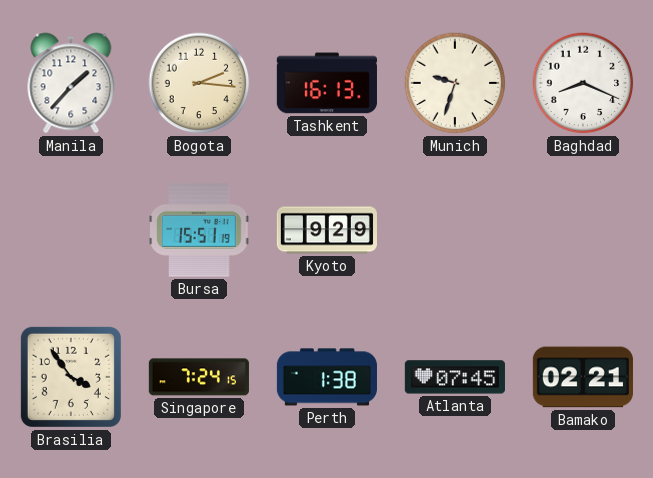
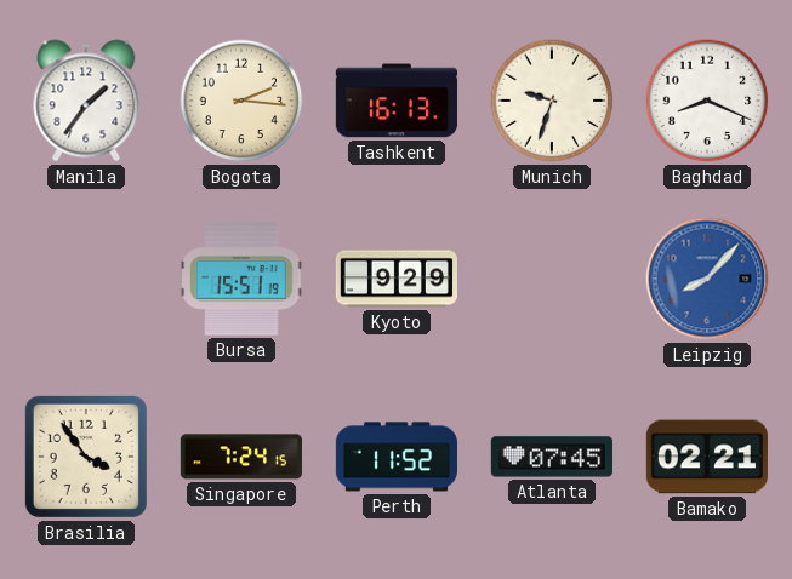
Manila: 1:37 -> 1:36 (86, 101)
Leipzig: none -> 8:07 (707, 279)
Perth: 1:38 -> 11:52 (397, 457)
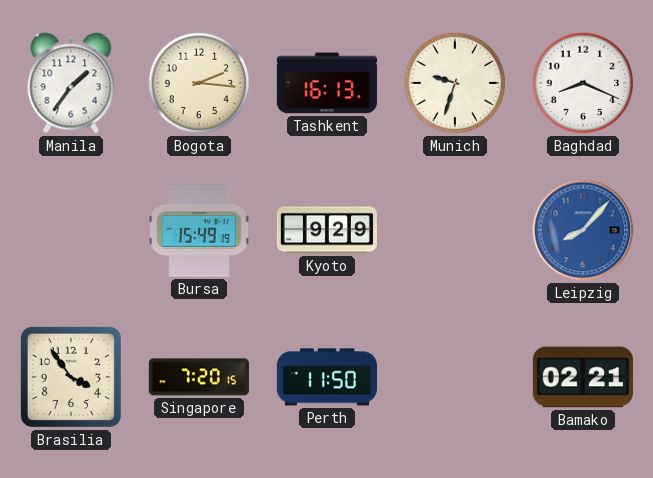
Bursa: 15:51 -> 15:49 (199, 231)
Singapore: 7:24 -> 7:20 (199, 377)
Perth: 11:52 -> 11:50 (327, 377)
Atlanta: 07:45 -> none (552, 457)
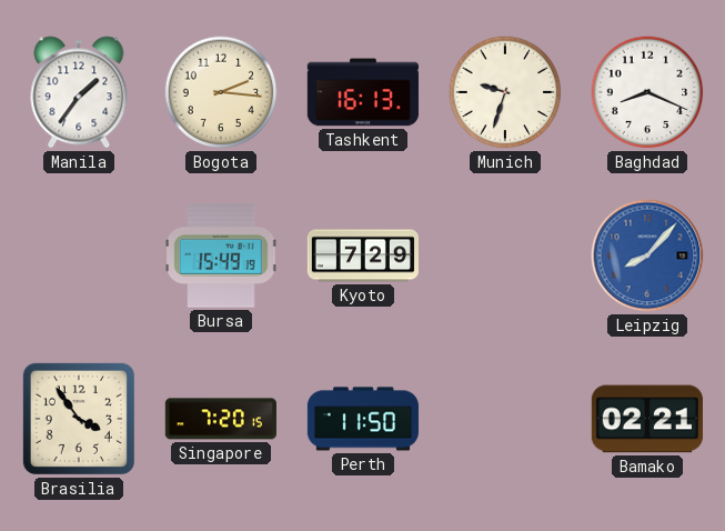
Kyoto: 9:29 -> 7:29 (363, 256)
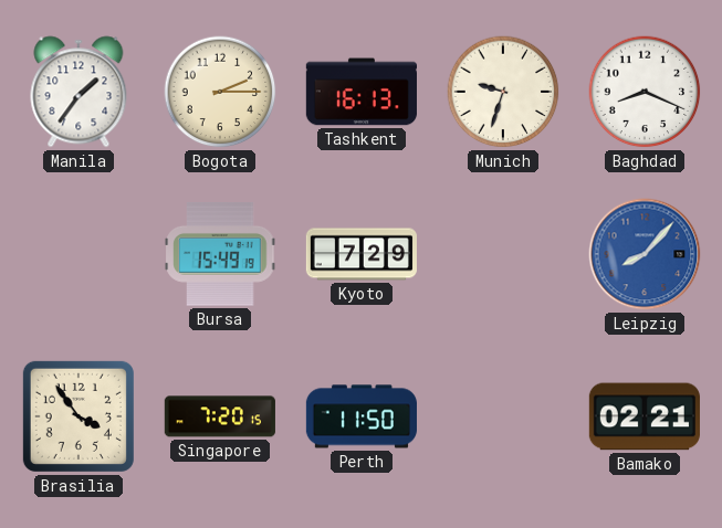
Bogota: 2:16 -> 2:15 (220, 92)
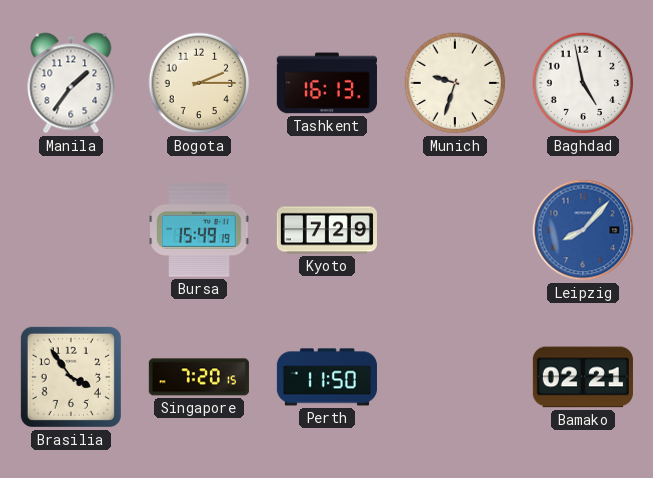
Baghdad: 8:19 -> 4:58 (583, 83)
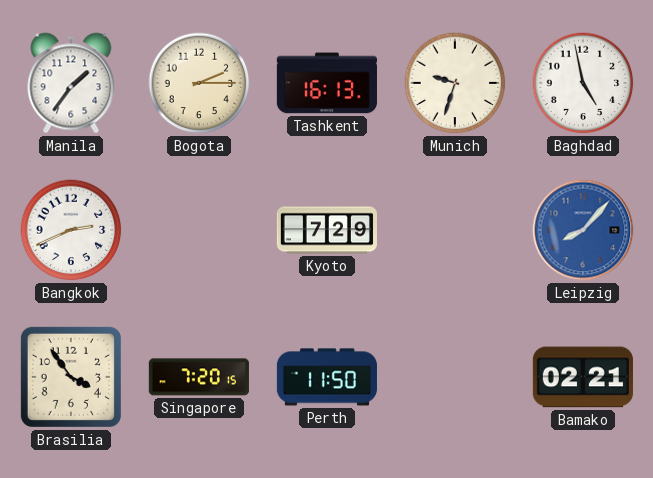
Bangkok: none -> 2:41 (71, 230)
Bursa: 15:49 -> none (199, 231)
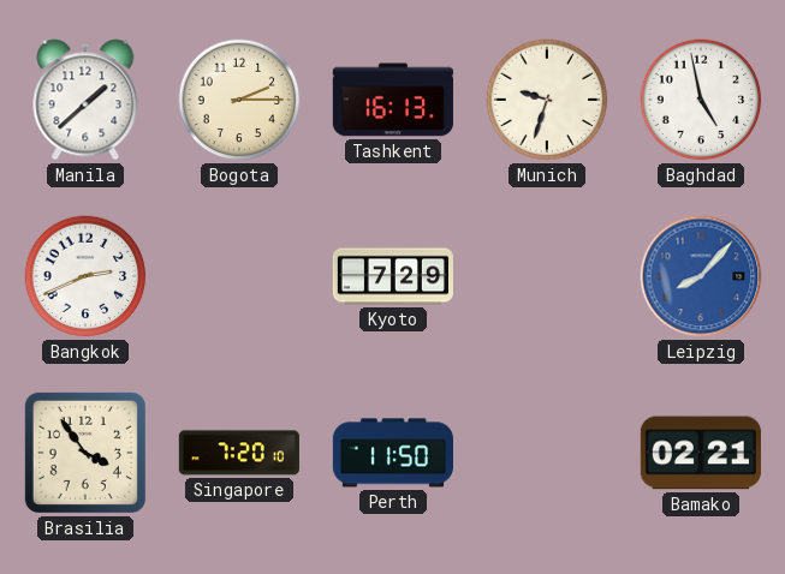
Manila: 1:36 -> 1:38 (85, 100)
Singapore: 7:20:15 -> 7:20:10 (239, 453)
